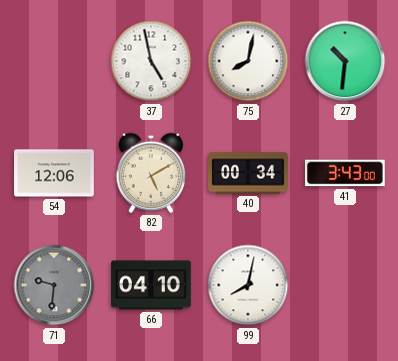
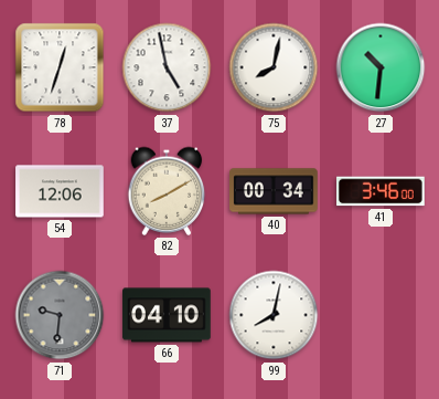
78: none -> 12:33 (60, 67)
82: 5:10 -> 8:10 (167, 191)
41: 3:43 -> 3:46 (381, 191)
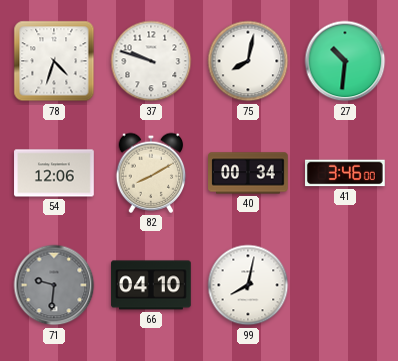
78: 12:33 -> 4:33 (54, 61)
37: 4:58 -> 9:48 (151, 61)
